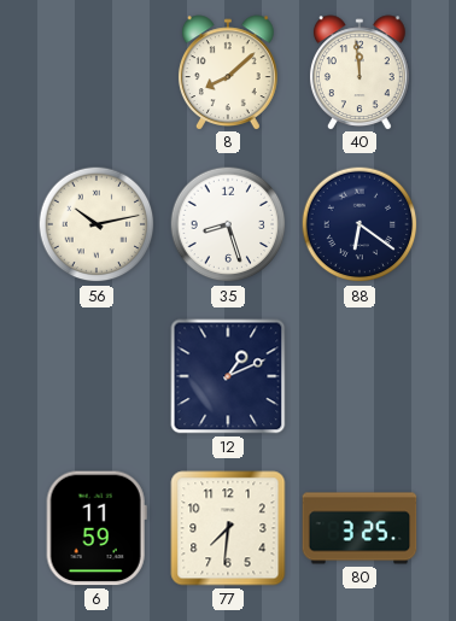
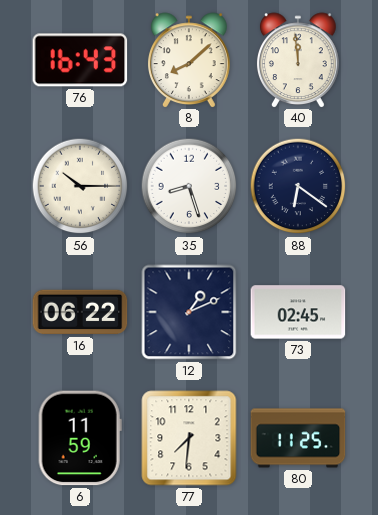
76: none -> 16:43 (80, 60)
56: 10:13 -> 10:15 (80, 186)
16: none -> 06:22 (80, 312)
73: none -> 02:45 (298, 312)
80: 3:25 -> 11:25 (298, 438)
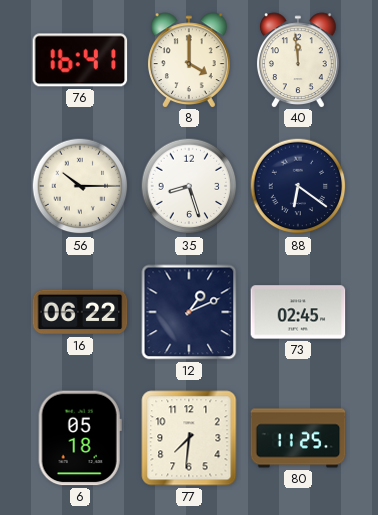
76: 16:43 -> 16:41 (80, 60)
8: 8:08 -> 4:00 (189, 60)
6: 11:59 -> 05:18 (80, 438)
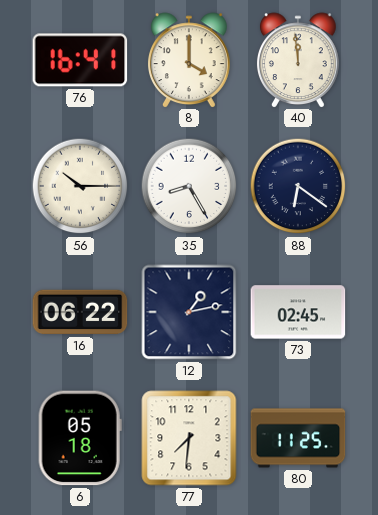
35: 8:27 -> 8:25 (189, 186)
12: 1:11 -> 1:13 (189, 312)
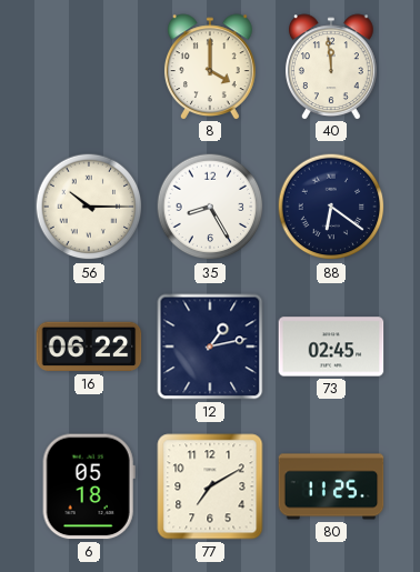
76: 16:41 -> none (80, 60)
77: 7:31 -> 7:10 (210, 486)
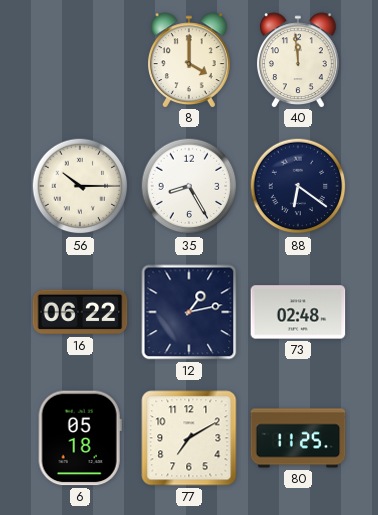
73: 02:45 -> 02:48 (298, 312)
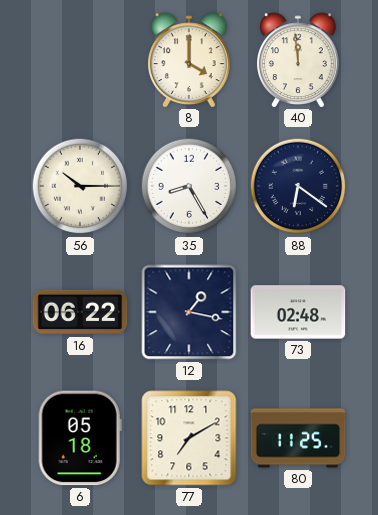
12: 1:13 -> 1:17 (189, 312)
